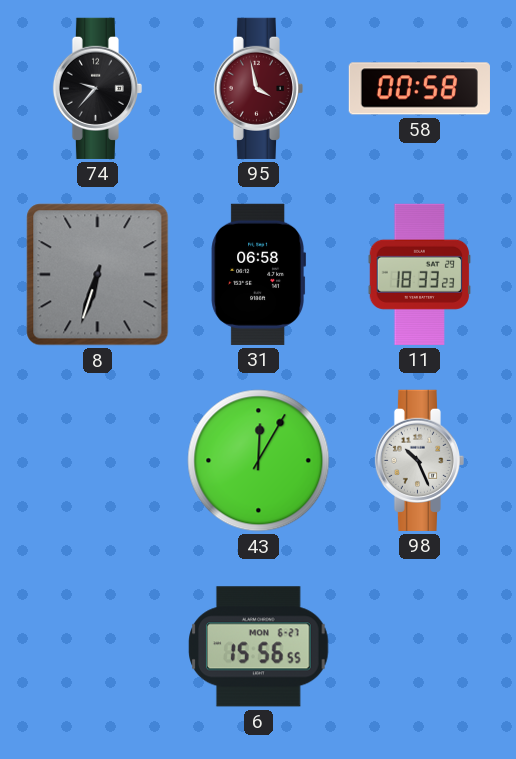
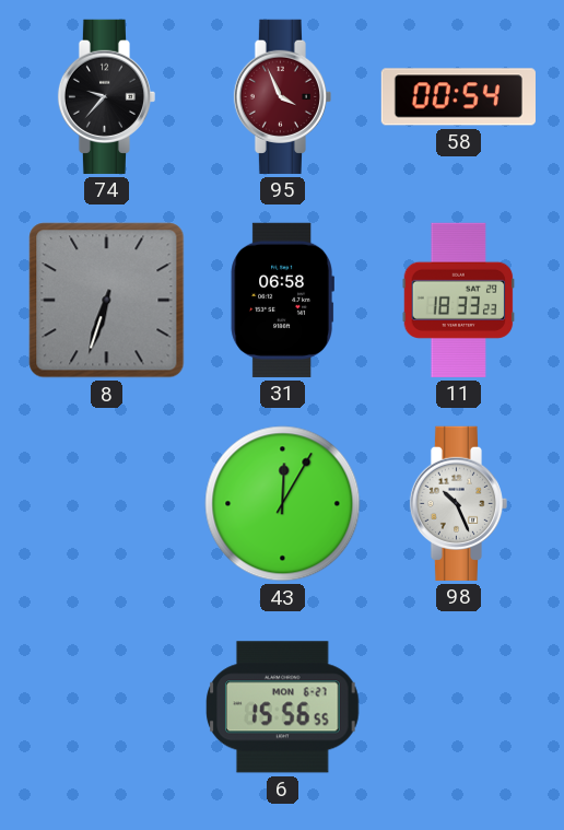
95: 3:58 -> 3:56 (282, 96)
58: 00:58 -> 00:54 (458, 97)
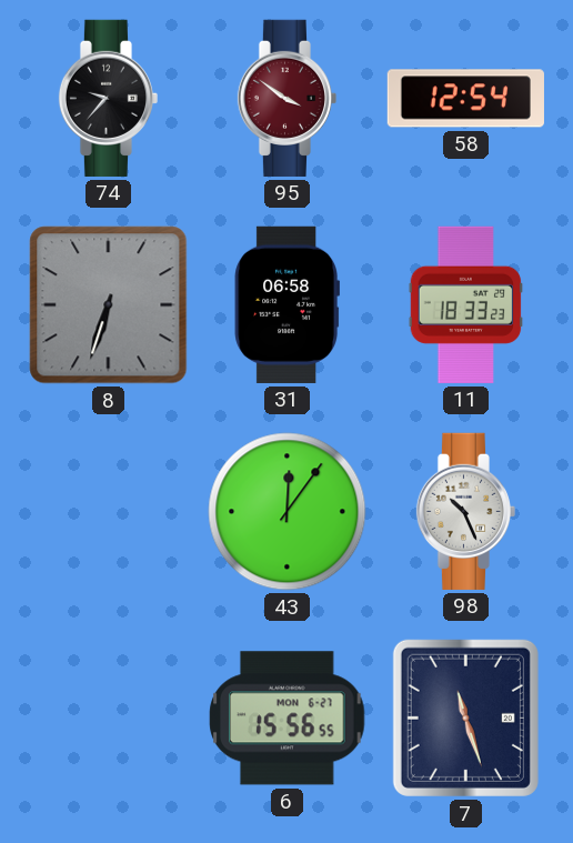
95: 3:56 -> 3:51 (286, 98)
58: 00:54 -> 12:54 (465, 99)
43: 12:05 -> 12:06 (288, 512)
7: none -> 11:27 (465, 717)
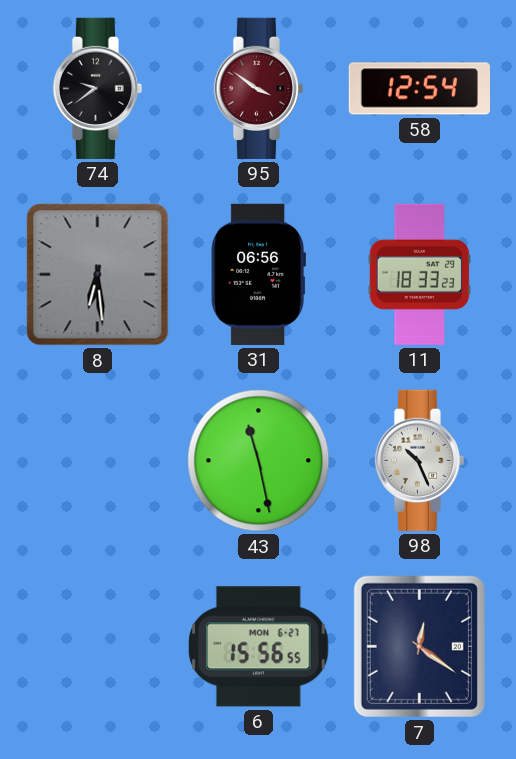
74: 9:37 -> 9:39 (97, 88)
8: 6:33 -> 6:29 (98, 275)
31: 06:58 -> 06:56 (258, 274)
43: 12:06 -> 11:28 (259, 461)
7: 11:27 -> 12:21 (419, 646)
